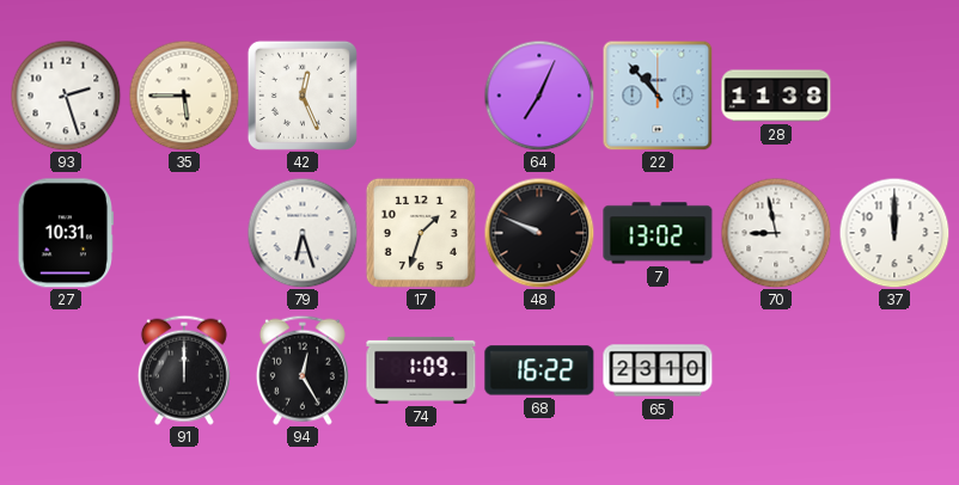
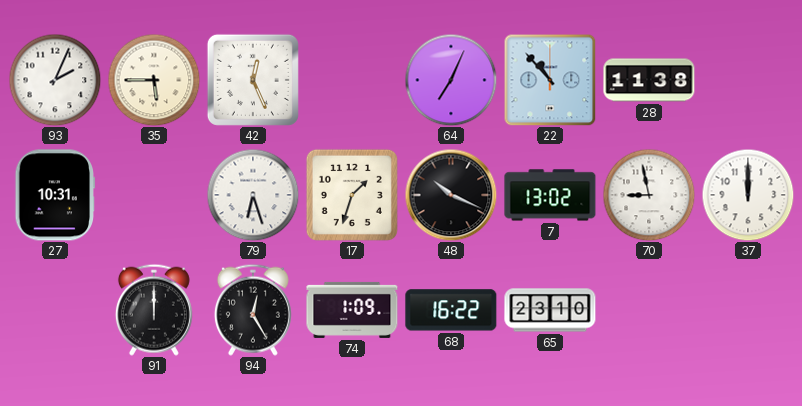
93: 2:27 -> 2:04 (55, 80)
48: 9:49 -> 10:19 (451, 195)
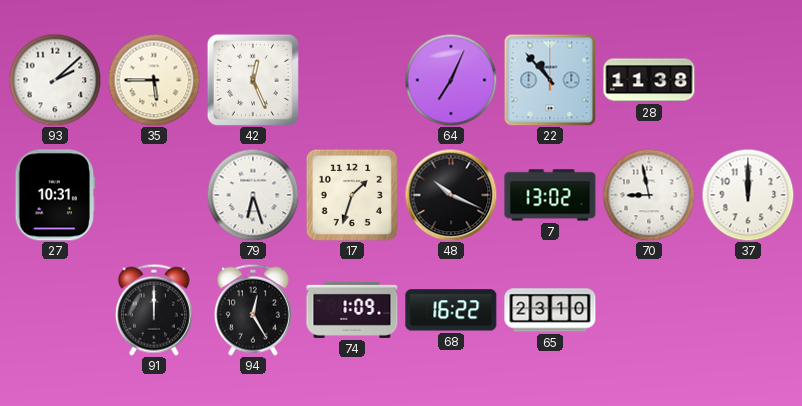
93: 2:04 -> 2:08 (55, 80)
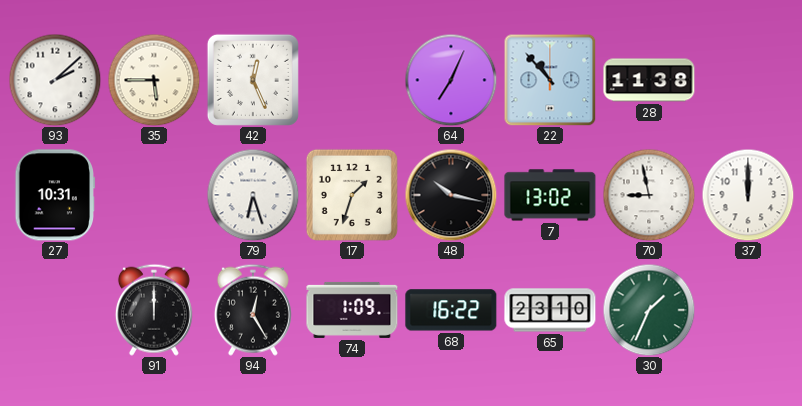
48: 10:19 -> 10:17 (451, 195)
30: none -> 1:34 (649, 310)
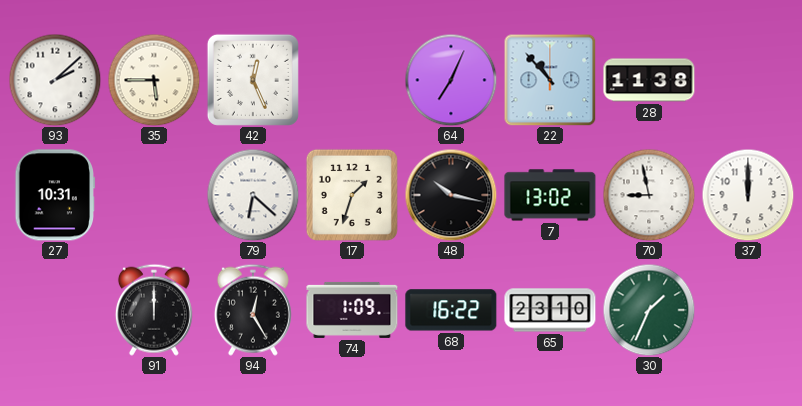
79: 6:27 -> 6:22 (253, 195)
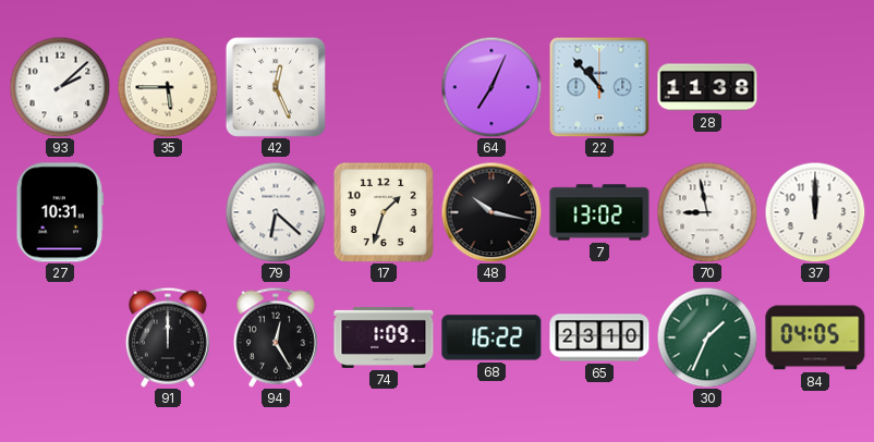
84: none -> 04:05 (815, 337)
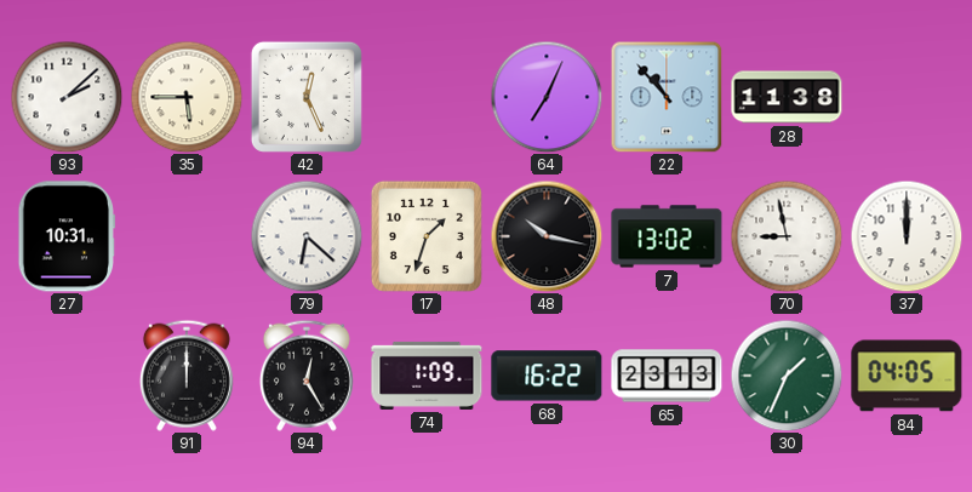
65: 23:10 -> 23:13 (667, 376)
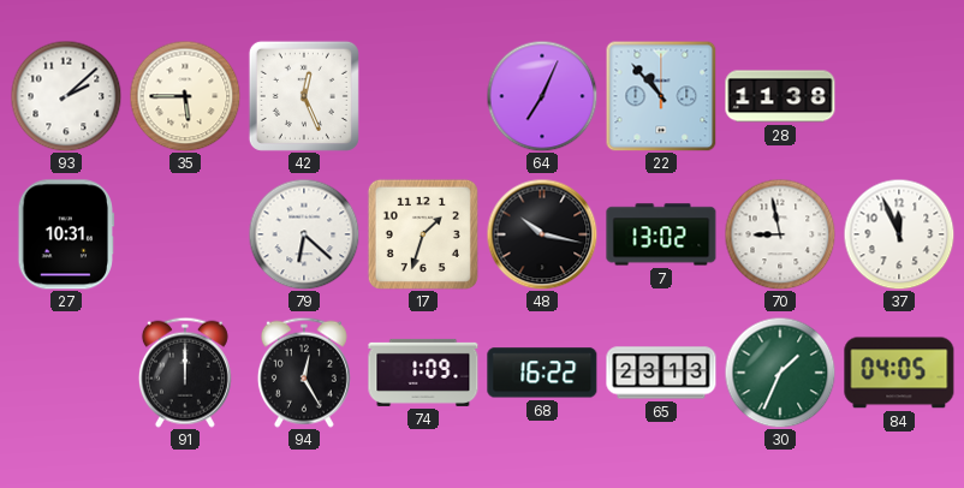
37: 12:00 -> 11:56 (899, 234)
